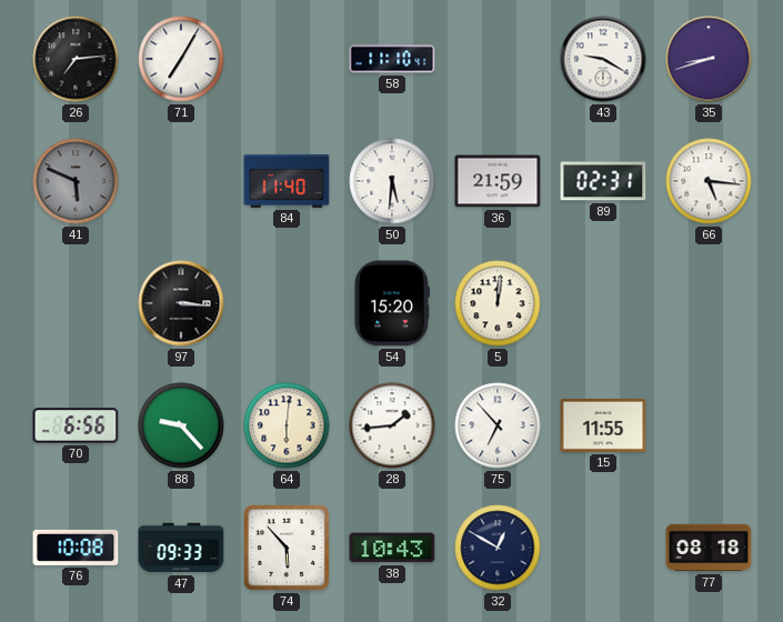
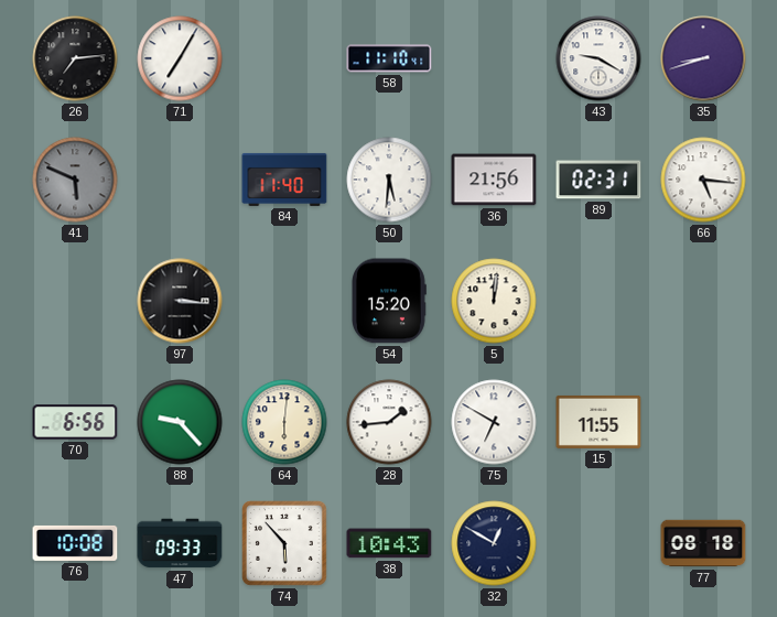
36: 21:59 -> 21:56 (494, 180)
75: 6:53 -> 6:50 (494, 422)
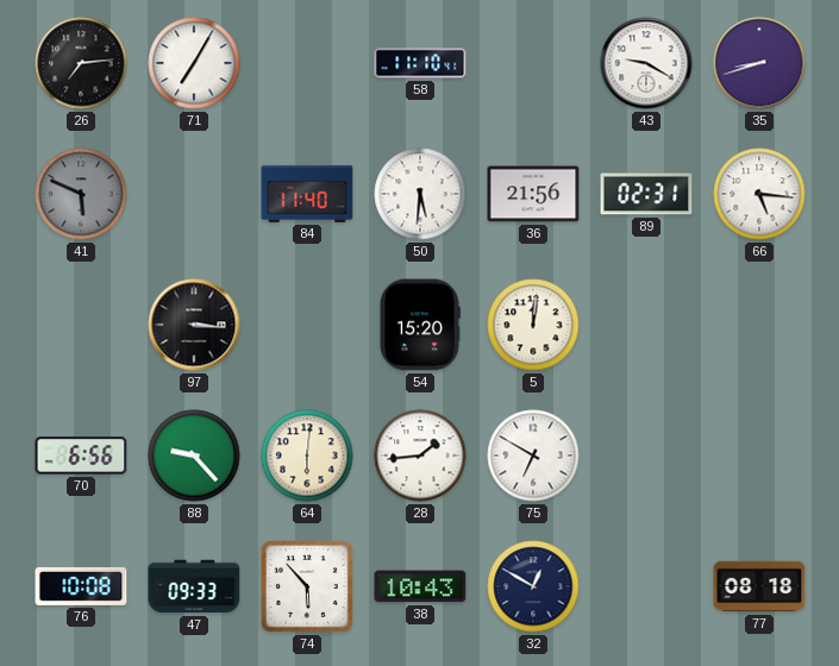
15: 11:55 -> none (598, 422)
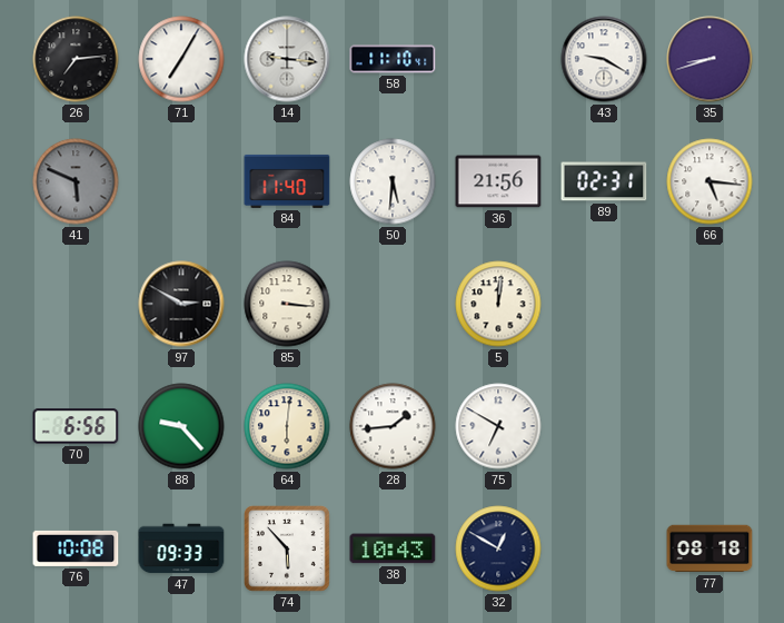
14: none -> 9:16 (287, 59)
97: 3:16 -> 2:50 (181, 304)
85: none -> 3:16 (287, 304)
54: 15:20 -> none (420, 325)
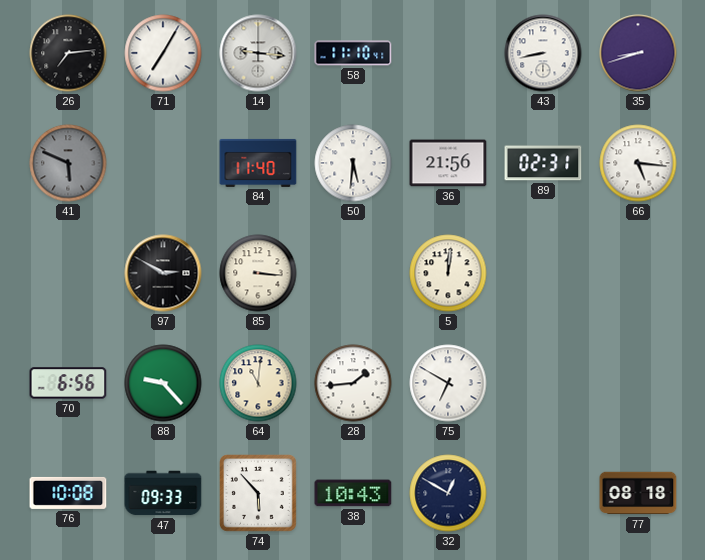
43: 9:20 -> 8:43 (543, 53)
64: 6:01 -> 11:01 (258, 383)
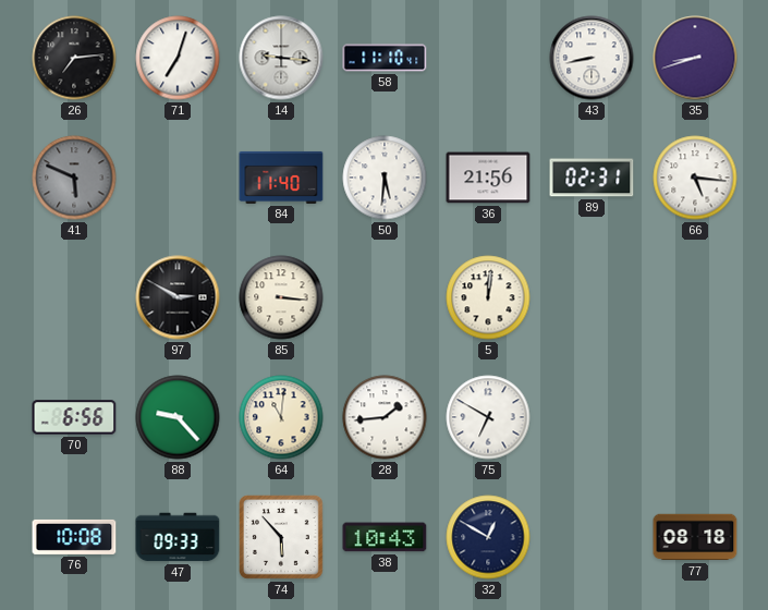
71: 7:05 -> 7:03 (178, 58)
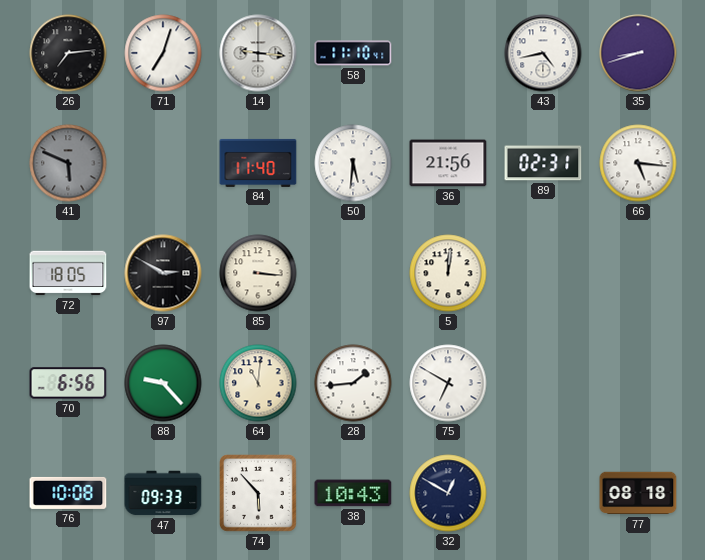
43: 8:43 -> 4:43 (543, 53)
72: none -> 18:05 (68, 273)
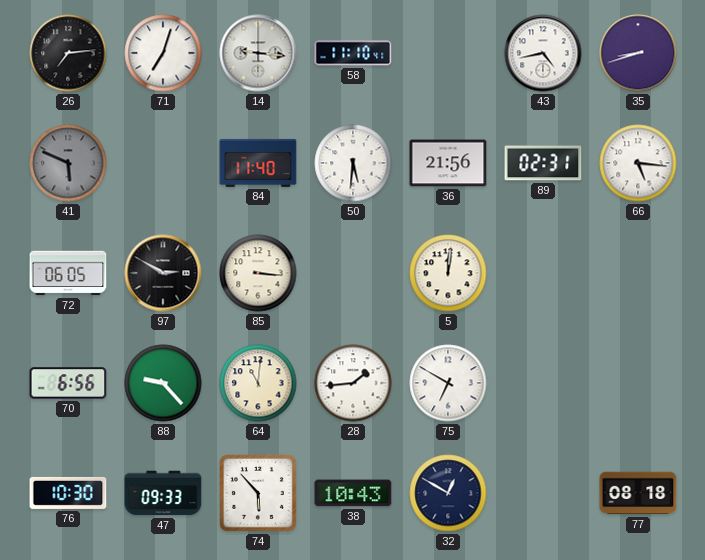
72: 18:05 -> 06:05 (68, 273)
76: 10:08 -> 10:30 (68, 493)
